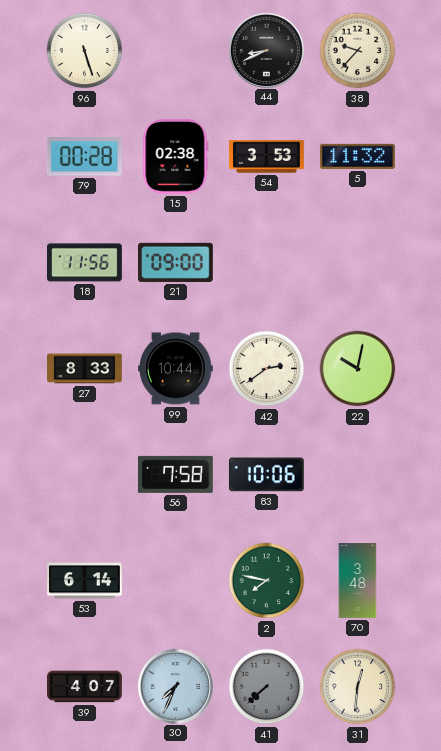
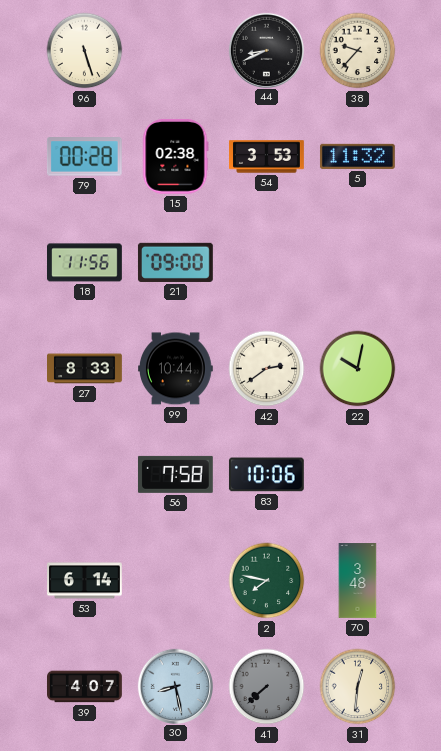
30: 7:34 -> 8:28 (175, 686)
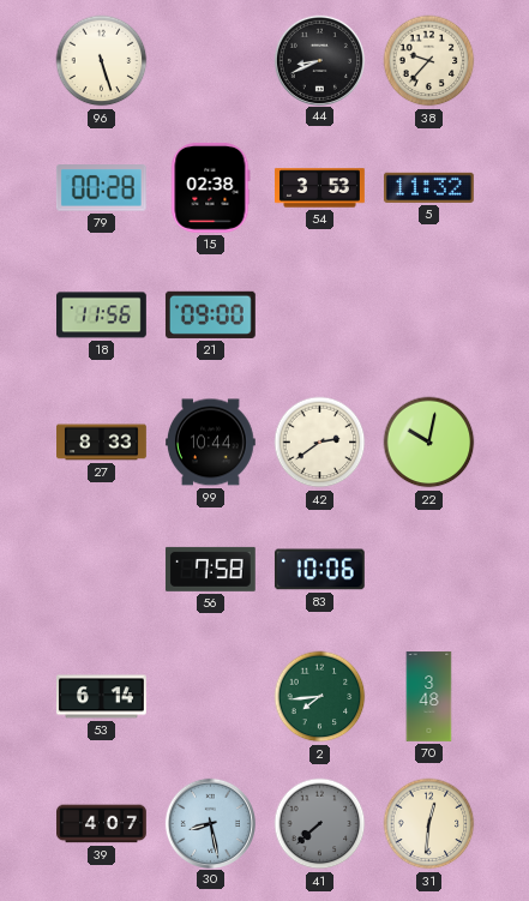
2: 7:47 -> 7:44 (320, 697)
